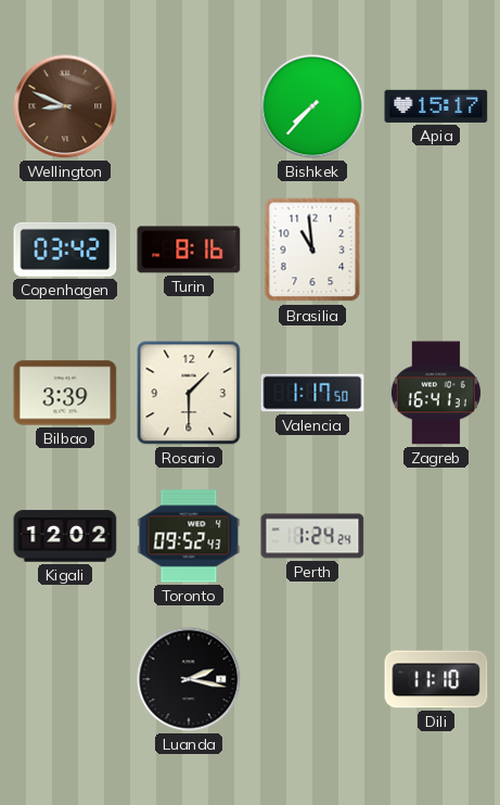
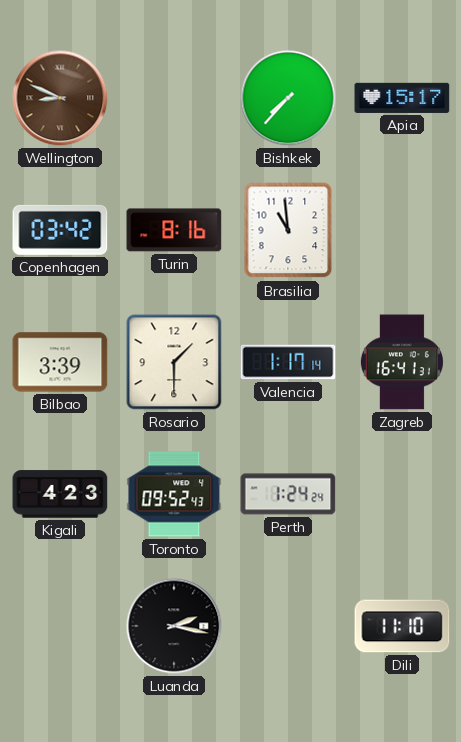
Valencia: 1:17:50 -> 1:17:14 (288, 362)
Kigali: 12:02 -> 4:23 (60, 494)
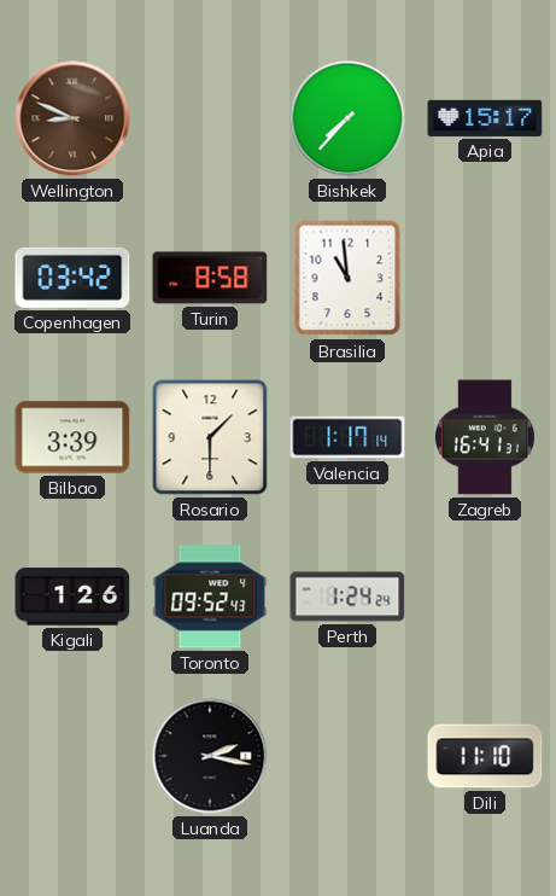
Turin: 8:16 -> 8:58 (210, 278)
Kigali: 4:23 -> 1:26 (72, 597)
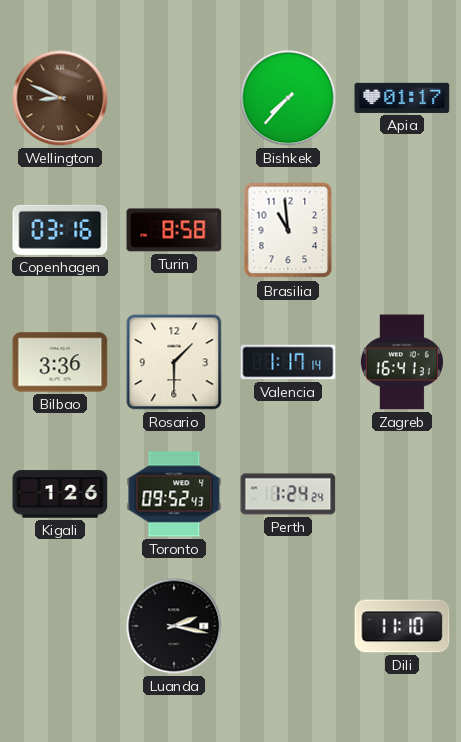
Apia: 15:17 -> 01:17 (402, 98)
Copenhagen: 03:42 -> 03:16 (60, 230)
Bilbao: 3:39 -> 3:36 (60, 362)
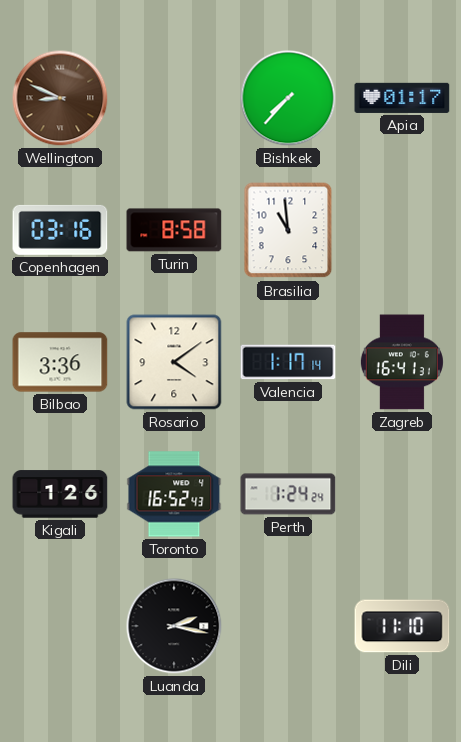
Rosario: 1:30 -> 4:09 (174, 362)
Toronto: 09:52 -> 16:52 (174, 494)
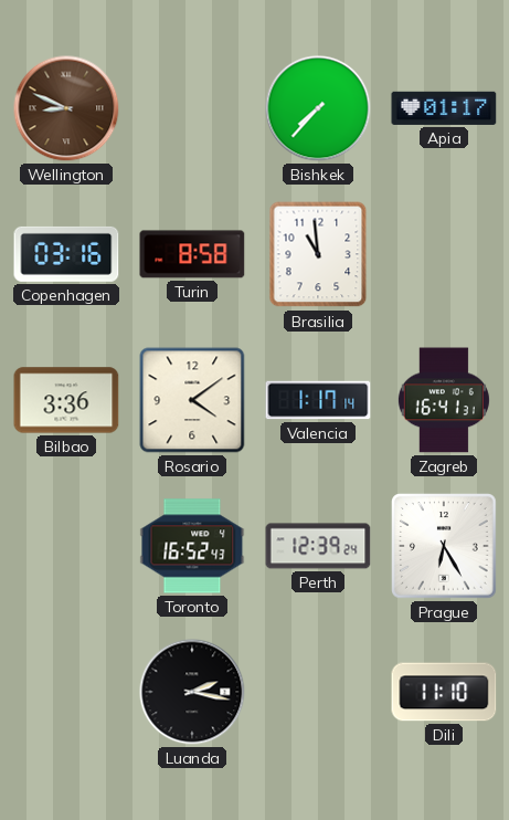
Kigali: 1:26 -> none (60, 494)
Perth: 1:24 -> 12:39 (318, 546)
Prague: none -> 6:25 (444, 546)
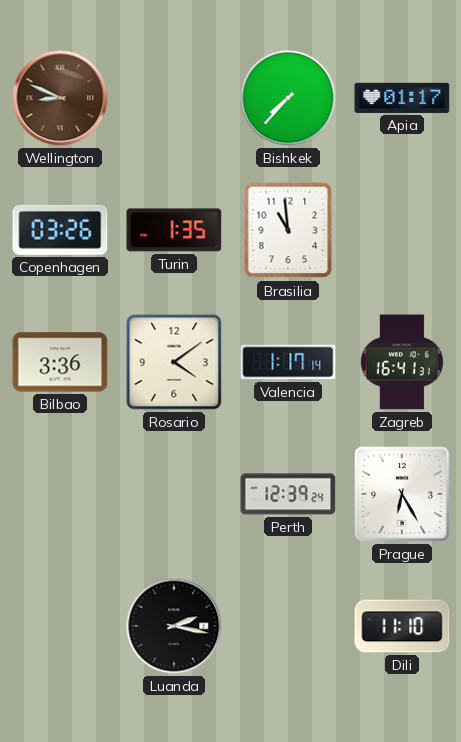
Copenhagen: 03:16 -> 03:26 (60, 230)
Turin: 8:58 -> 1:35 (174, 230)
Toronto: 16:52 -> none (192, 546)
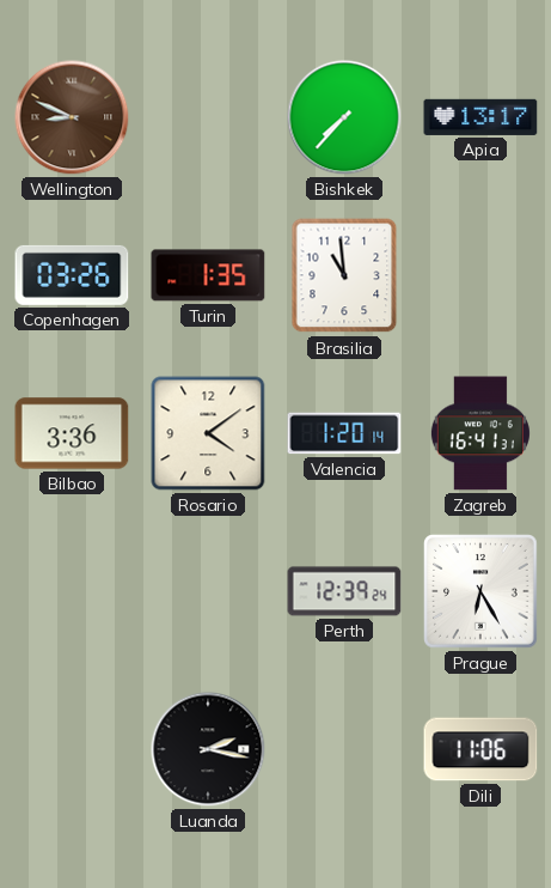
Apia: 01:17 -> 13:17 (480, 117)
Valencia: 1:17 -> 1:20 (344, 433)
Dili: 11:10 -> 11:06 (480, 749)
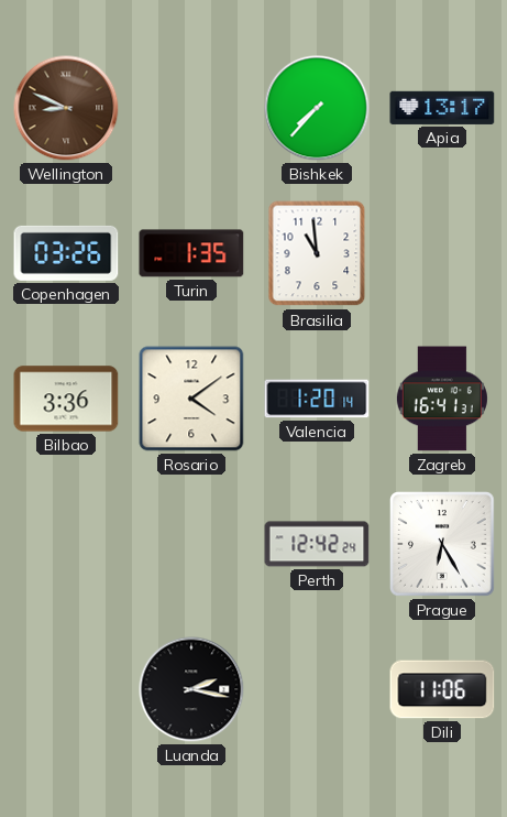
Perth: 12:39 -> 12:42 (317, 544)
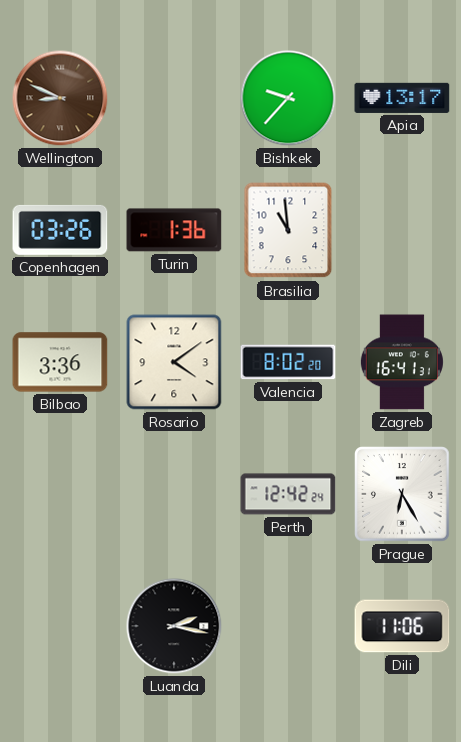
Bishkek: 7:37 -> 9:37 (288, 98)
Turin: 1:35 -> 1:36 (174, 230)
Valencia: 1:20 -> 8:02 (288, 362)
